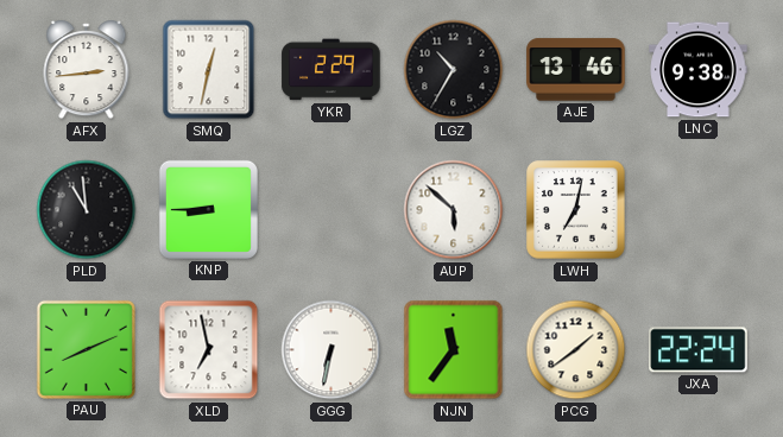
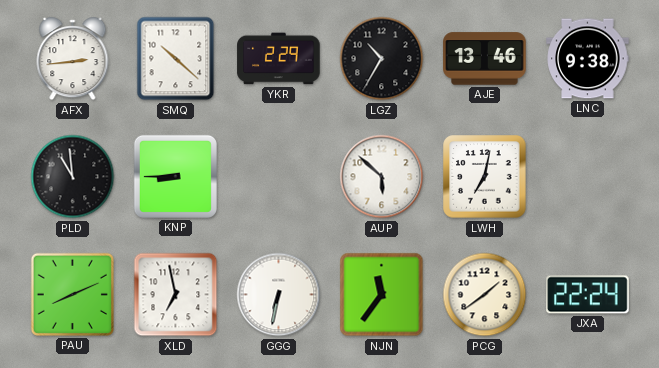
SMQ: 12:32 -> 10:22 (176, 59)
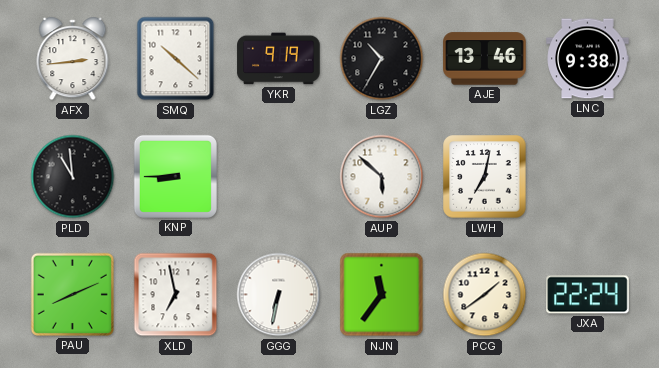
YKR: 2:29 -> 9:19 (279, 59)
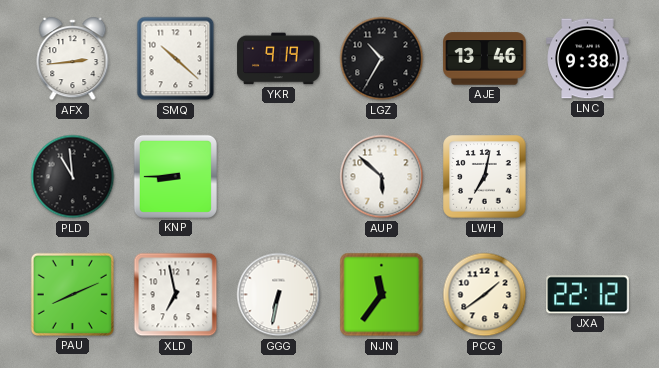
JXA: 22:24 -> 22:12 (588, 295)
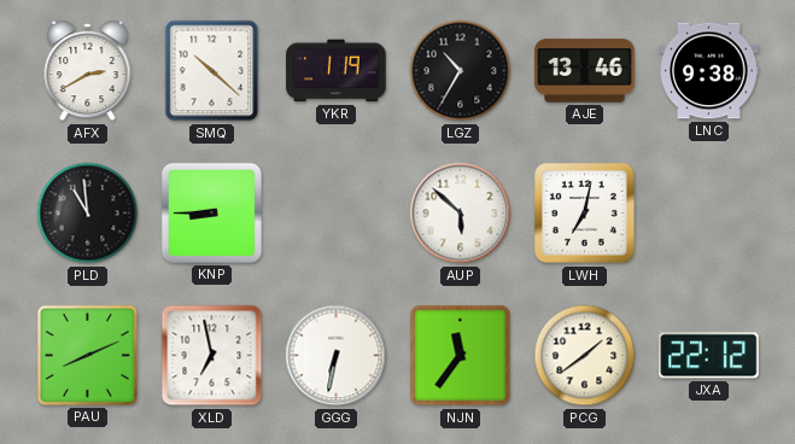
AFX: 2:44 -> 2:40 (88, 71)
YKR: 9:19 -> 1:19 (337, 71)
